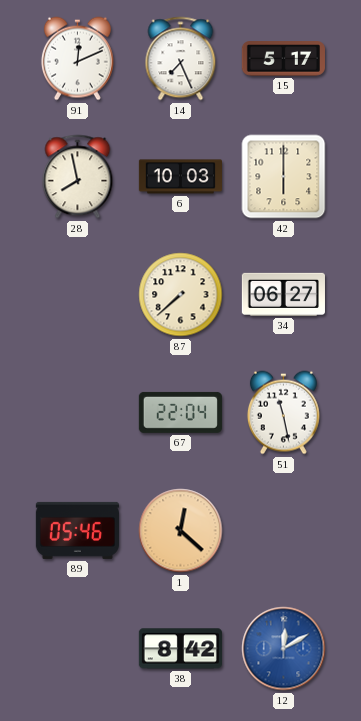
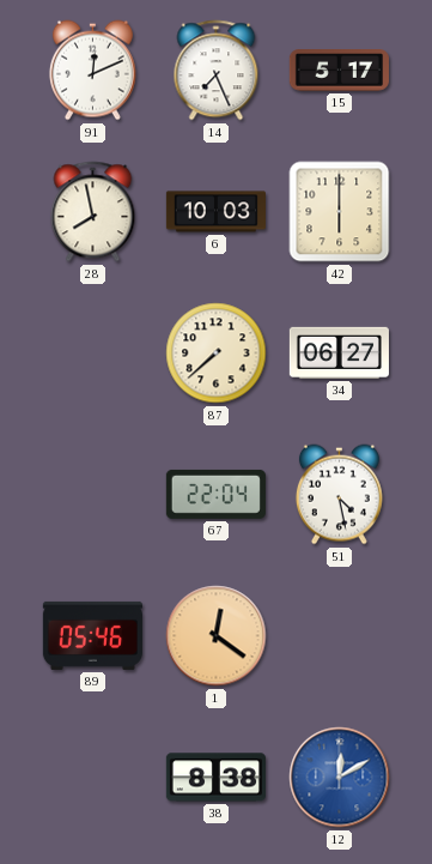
51: 11:28 -> 4:28 (339, 495)
1: 12:22 -> 12:21 (217, 636)
38: 8:42 -> 8:38 (215, 778)
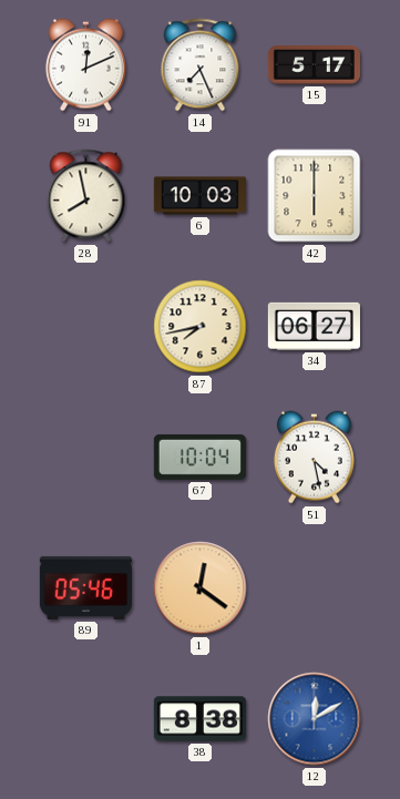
87: 7:38 -> 7:43 (201, 327)
67: 22:04 -> 10:04 (199, 457)
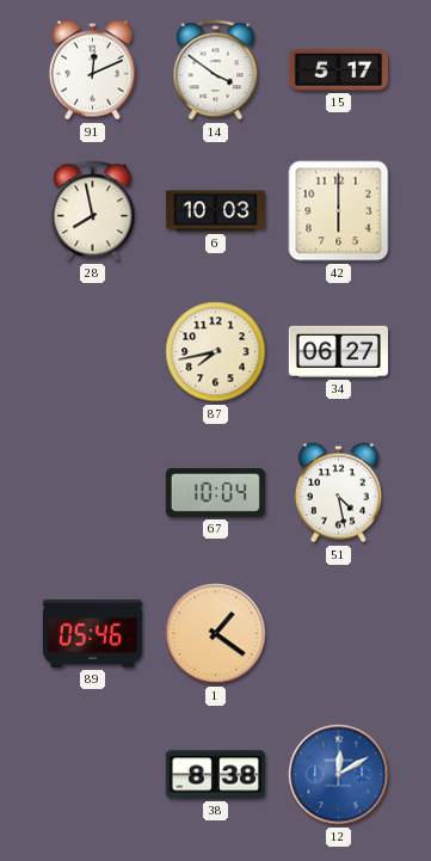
14: 7:26 -> 3:51 (216, 70)
1: 12:21 -> 1:21 (216, 634)
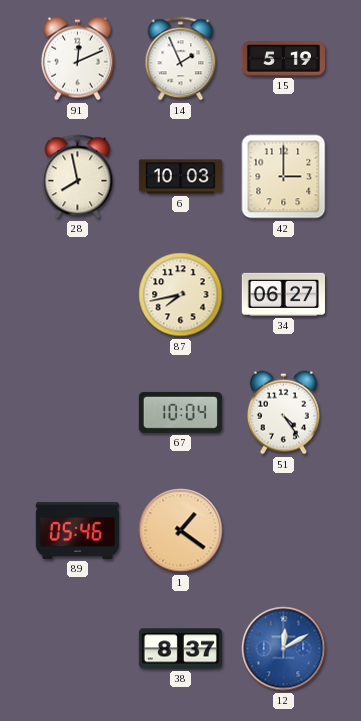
14: 3:51 -> 1:56 (181, 59)
15: 5:17 -> 5:19 (283, 59)
42: 6:00 -> 3:00 (284, 177)
51: 4:28 -> 4:24 (283, 413)
38: 8:38 -> 8:37 (180, 649)
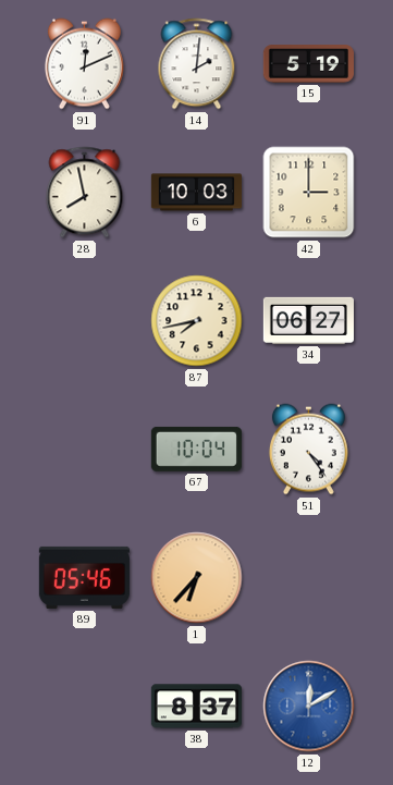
14: 1:56 -> 2:01 (197, 64)
1: 1:21 -> 6:37 (197, 578)
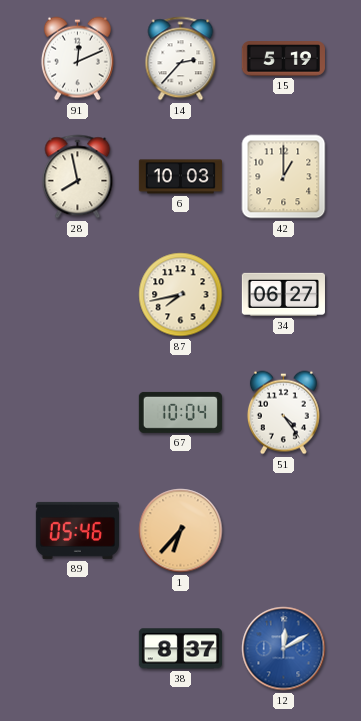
14: 2:01 -> 2:37 (181, 59)
42: 3:00 -> 1:00 (284, 177)
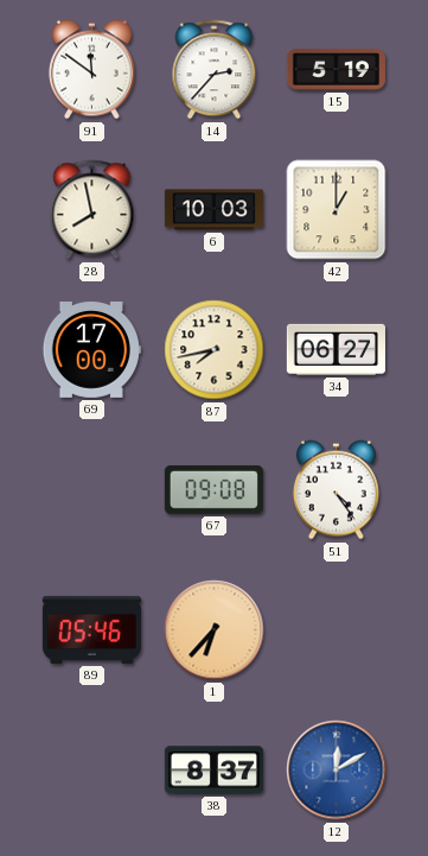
91: 12:11 -> 11:51 (91, 70)
69: none -> 17:00 (91, 350)
67: 10:04 -> 09:08 (213, 489)
